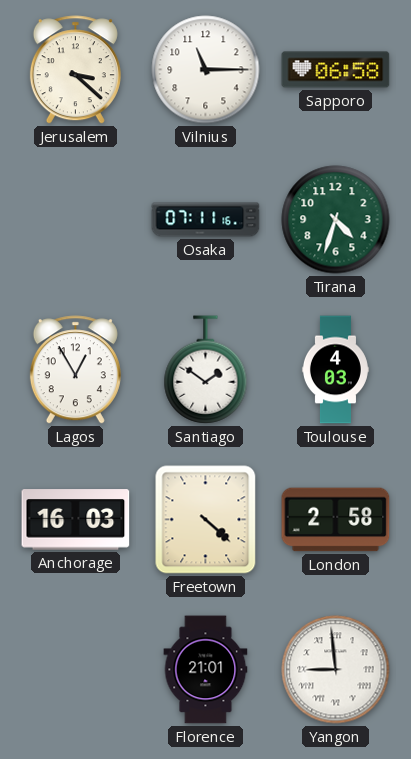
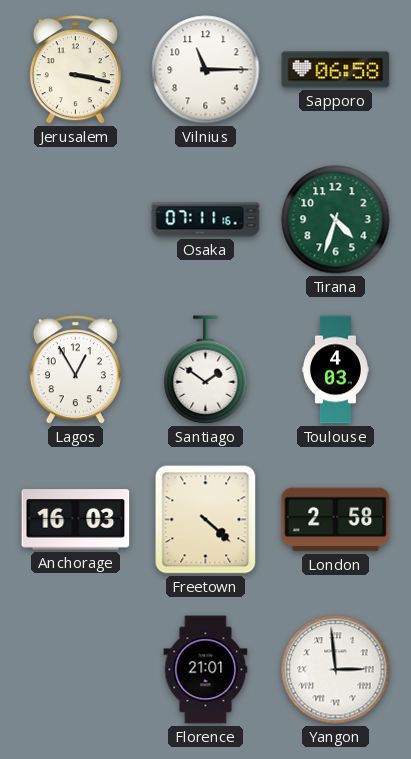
Jerusalem: 3:22 -> 3:17 (75, 70)
Yangon: 8:59 -> 2:59 (336, 670)
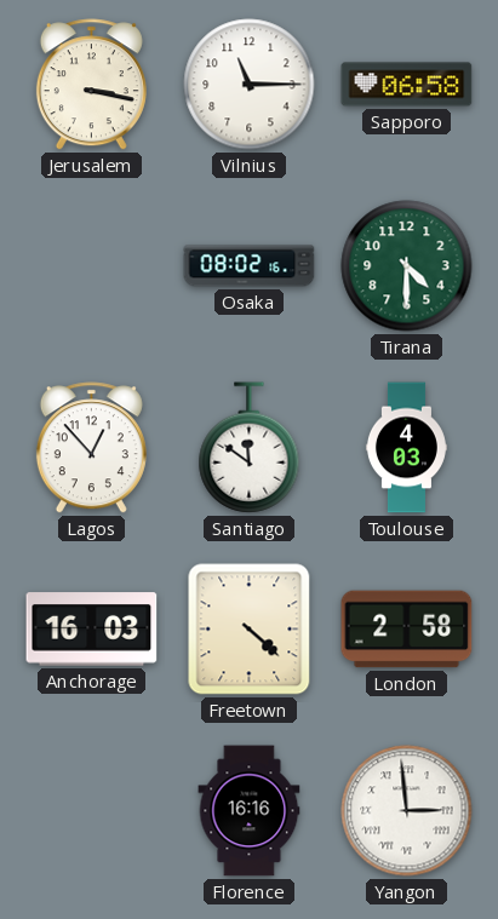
Osaka: 07:11 -> 08:02 (250, 266)
Tirana: 4:33 -> 4:30 (407, 266)
Lagos: 12:55 -> 12:53 (91, 448)
Santiago: 1:51 -> 11:51 (250, 448)
Florence: 21:01 -> 16:16 (250, 811)
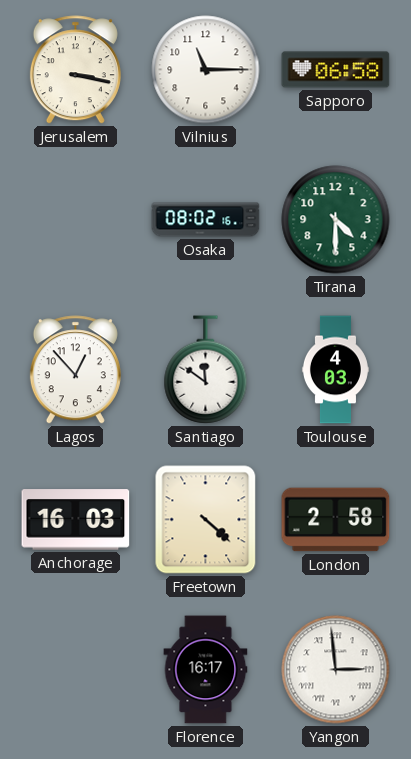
Florence: 16:16 -> 16:17 (206, 670)
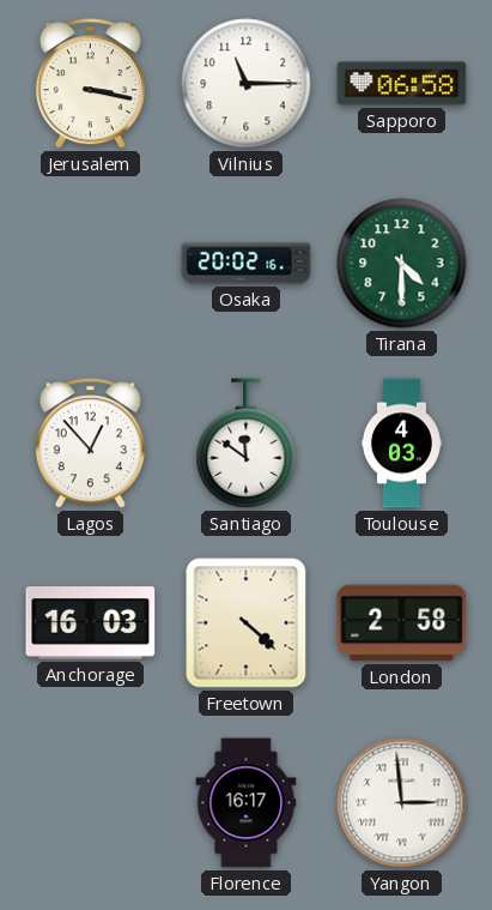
Osaka: 08:02 -> 20:02 (247, 264)
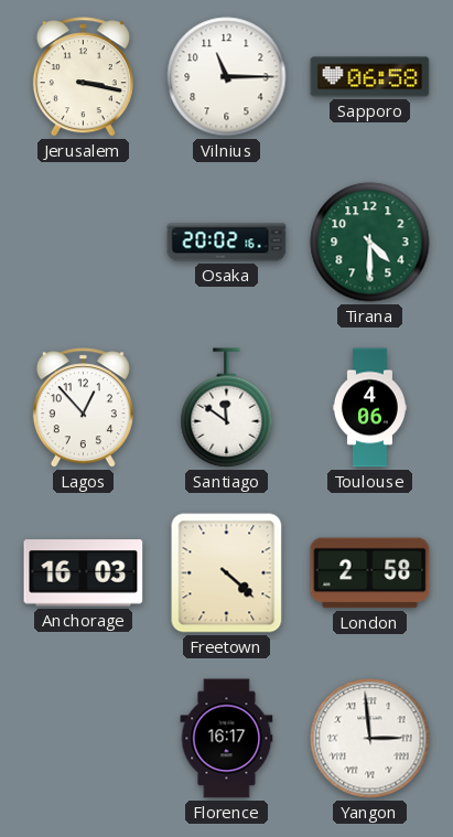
Toulouse: 4:03 -> 4:06 (369, 408)
